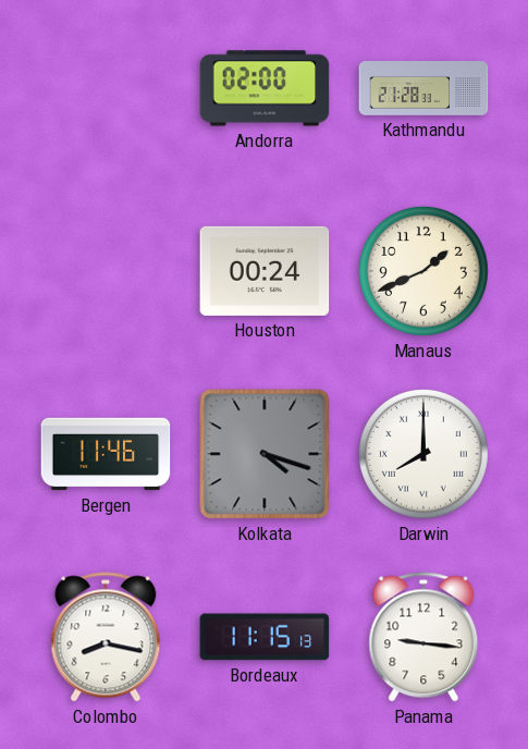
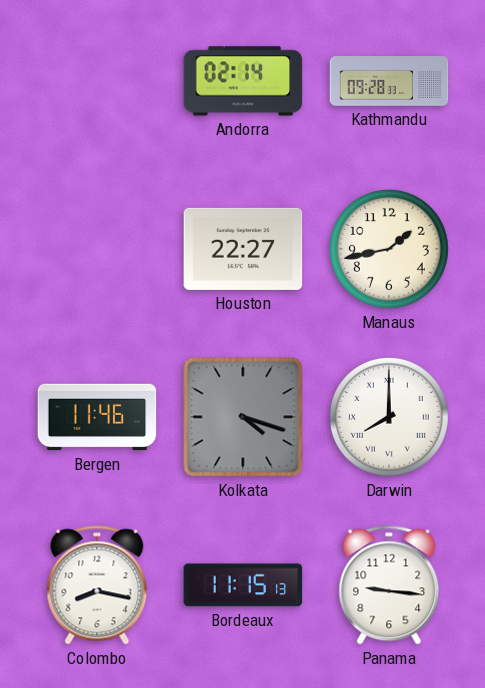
Andorra: 02:00 -> 02:14 (243, 81)
Kathmandu: 21:28 -> 09:28 (389, 81)
Houston: 00:24 -> 22:27 (243, 249)
Manaus: 1:41 -> 1:43 (389, 249)
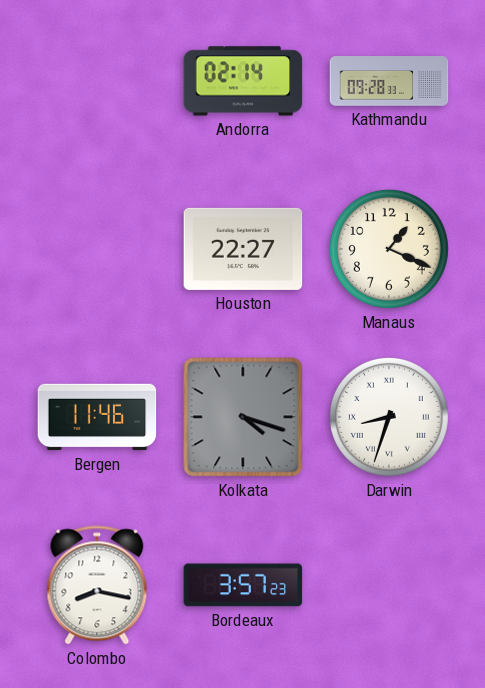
Manaus: 1:43 -> 1:19 (389, 249)
Darwin: 8:00 -> 8:33 (389, 417)
Bordeaux: 11:15 -> 3:57 (243, 585)
Panama: 9:16 -> none (389, 585)
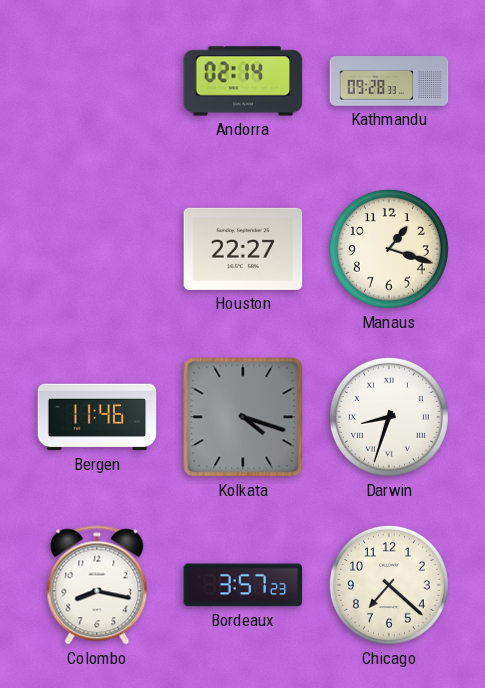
Manaus: 1:19 -> 1:18 (389, 249)
Chicago: none -> 7:22 (389, 585)
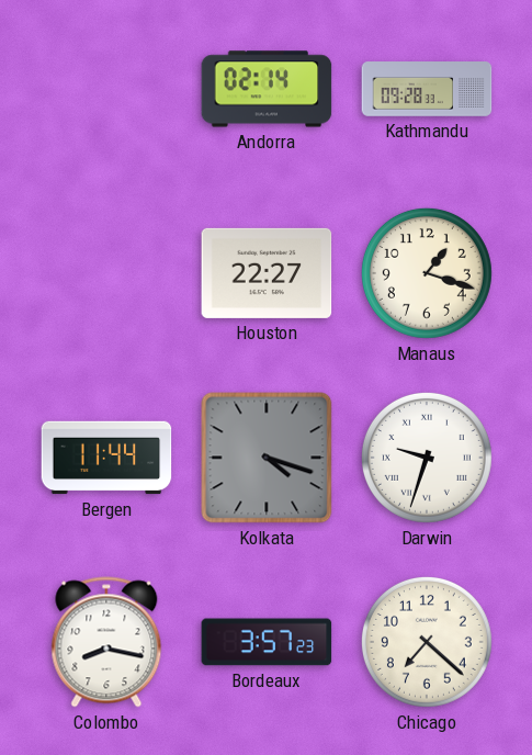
Bergen: 11:46 -> 11:44 (106, 458)
Darwin: 8:33 -> 9:33 (427, 458)
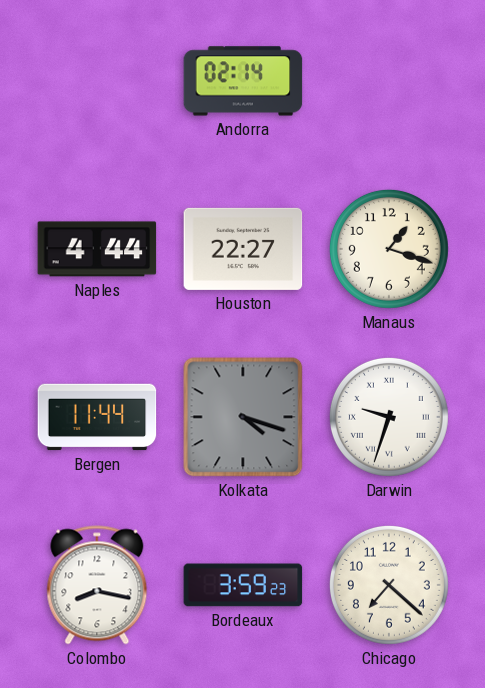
Kathmandu: 09:28 -> none (427, 89)
Naples: none -> 4:44 (97, 249)
Bordeaux: 3:57 -> 3:59 (243, 585)
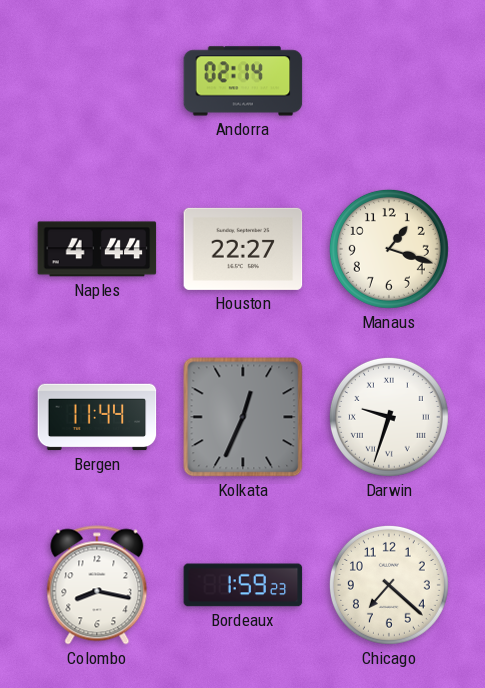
Kolkata: 4:18 -> 12:34 (243, 417)
Bordeaux: 3:59 -> 1:59 (243, 585)
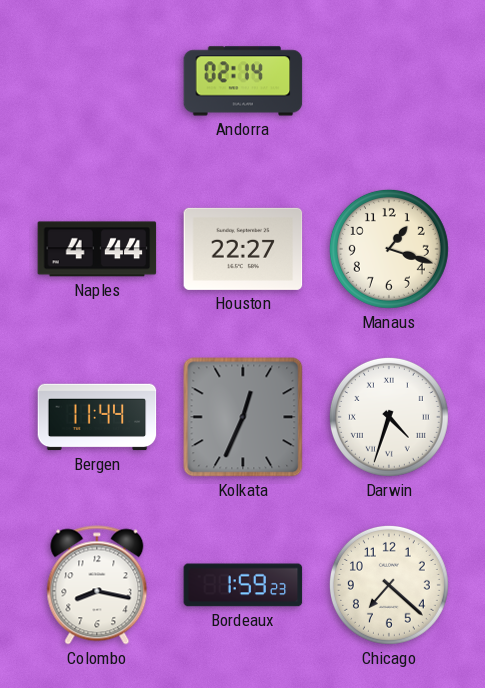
Darwin: 9:33 -> 4:33 (389, 417)
